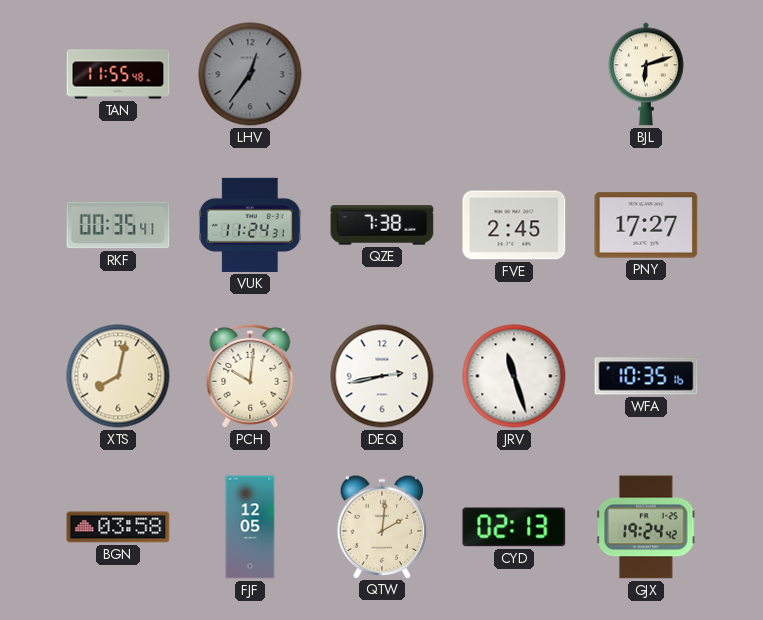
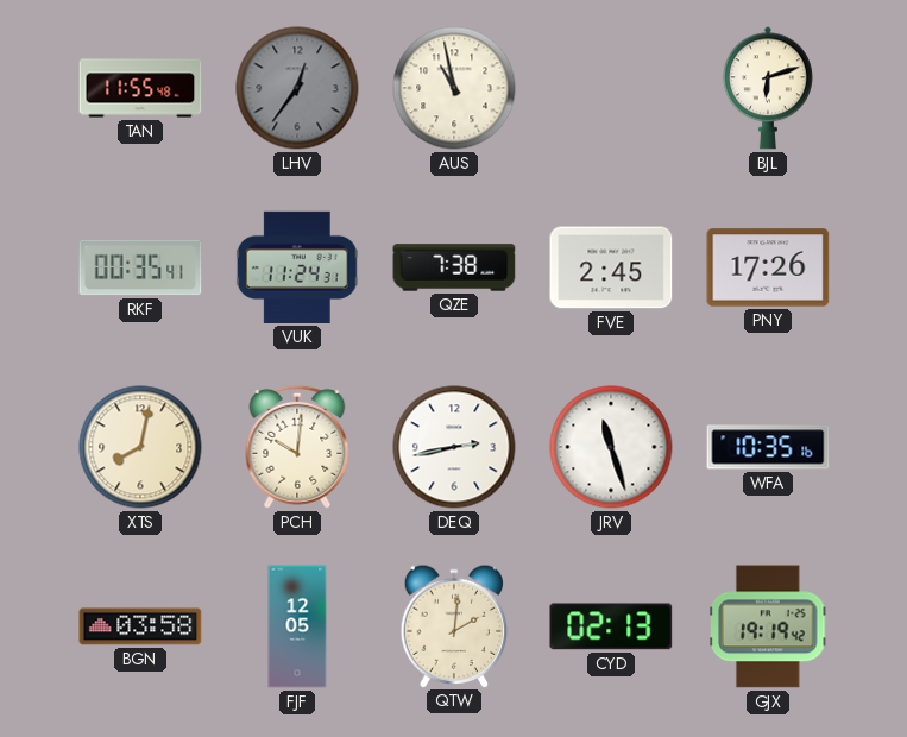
AUS: none -> 10:58 (454, 88)
PNY: 17:27 -> 17:26 (768, 267)
GJX: 19:24 -> 19:19 (769, 626)
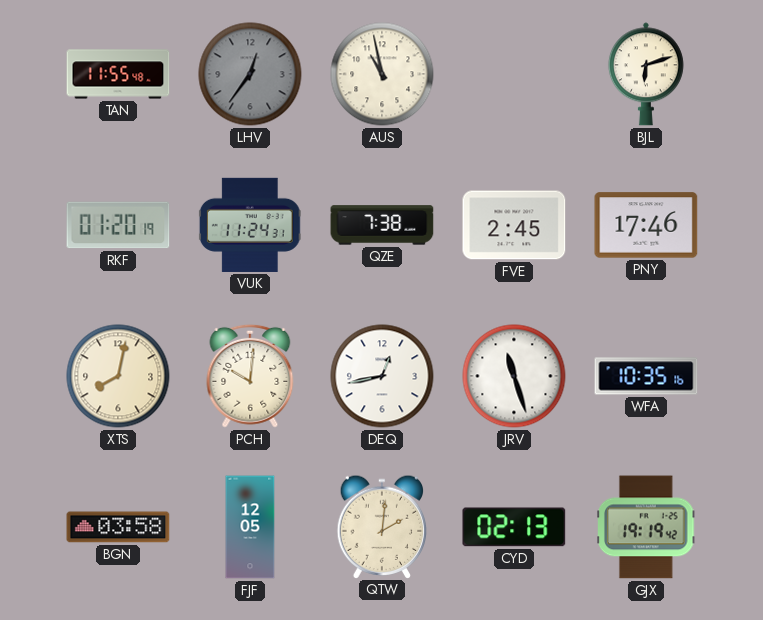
RKF: 00:35 -> 01:20 (118, 225)
PNY: 17:26 -> 17:46 (646, 225)
DEQ: 2:43 -> 12:43 (382, 376)
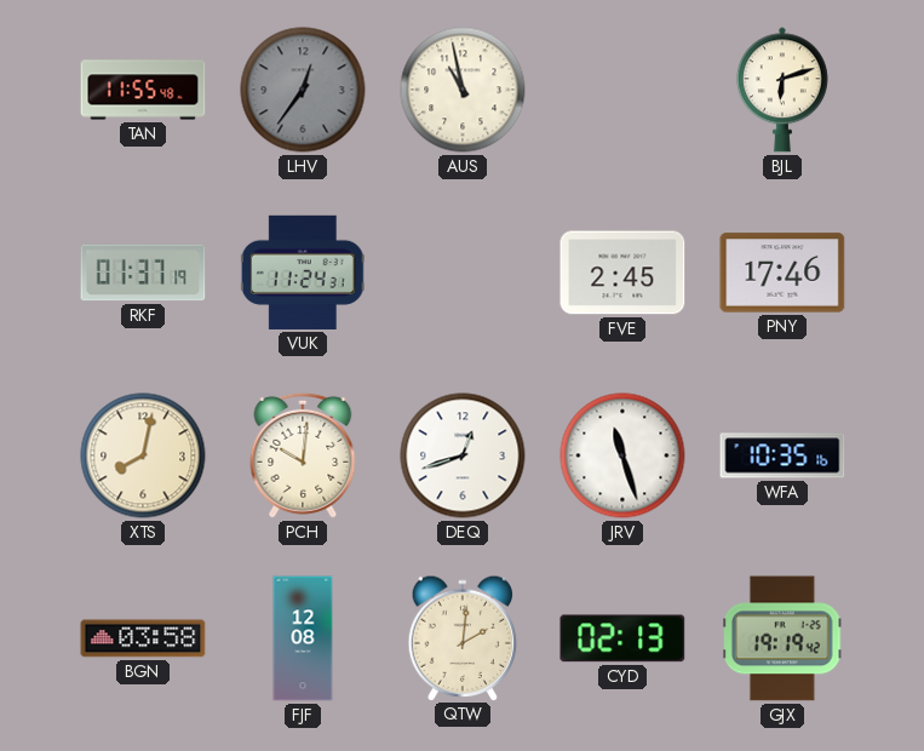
RKF: 01:20 -> 01:37 (143, 273)
QZE: 7:38 -> none (382, 225)
DEQ: 12:43 -> 12:42 (463, 455)
FJF: 12:05 -> 12:08 (303, 638)
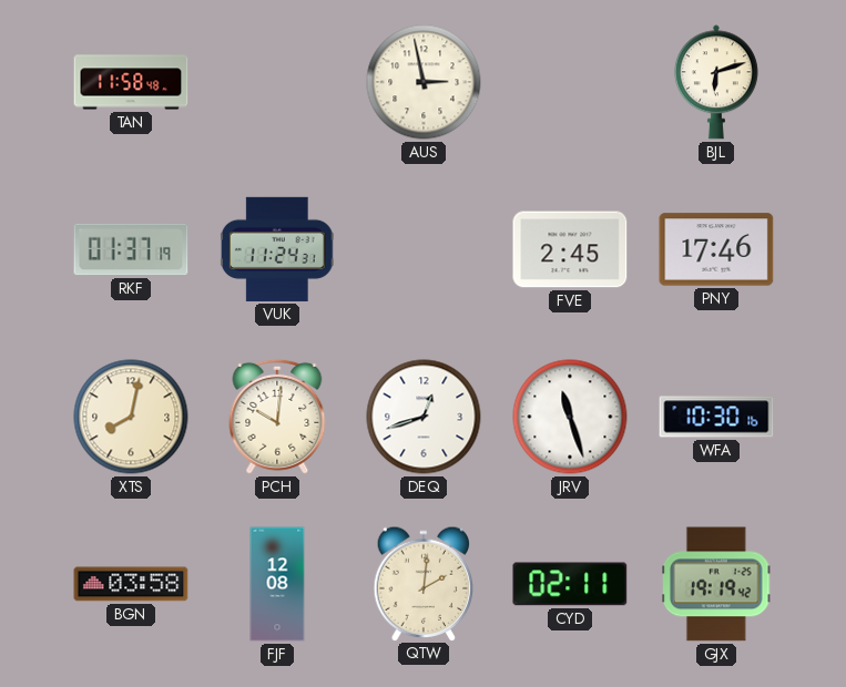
TAN: 11:55 -> 11:58 (131, 82)
LHV: 12:36 -> none (303, 90)
AUS: 10:58 -> 2:58 (424, 82)
WFA: 10:35 -> 10:30 (716, 417)
CYD: 02:13 -> 02:11 (570, 584)
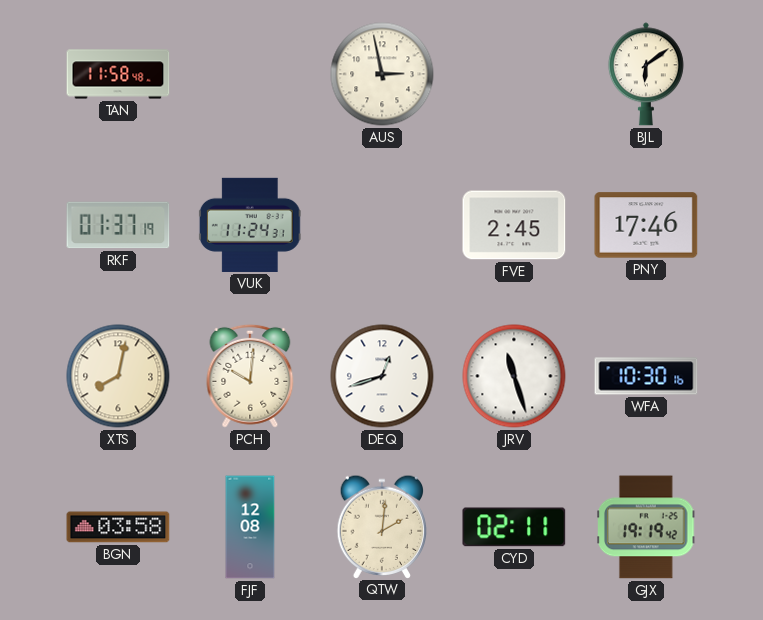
BJL: 6:12 -> 6:09 (646, 74)
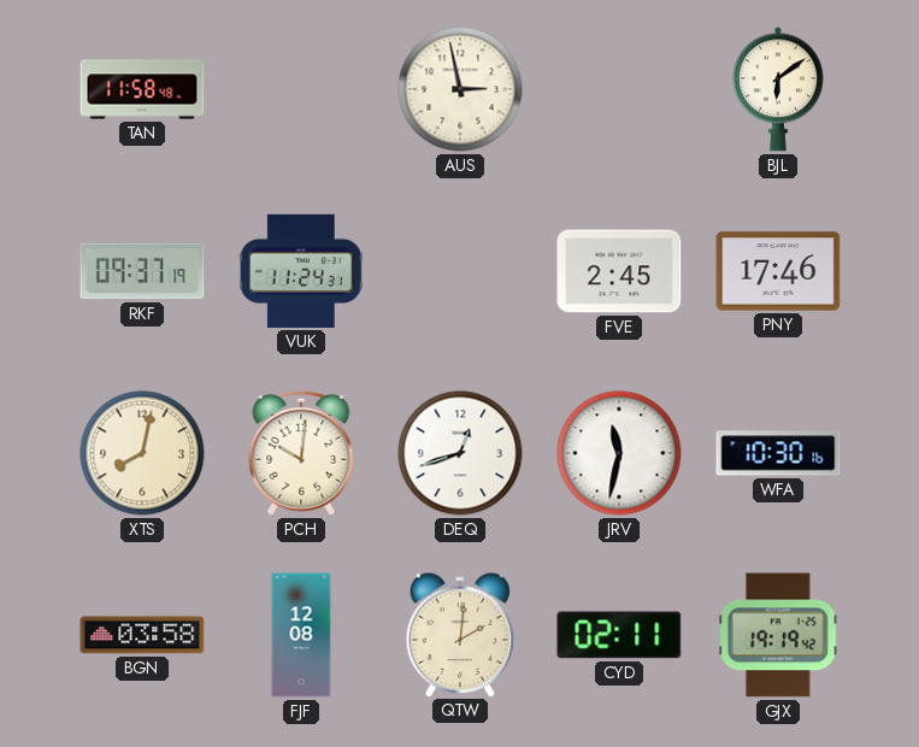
RKF: 01:37 -> 09:37 (142, 271)
JRV: 11:27 -> 11:32 (619, 453)
